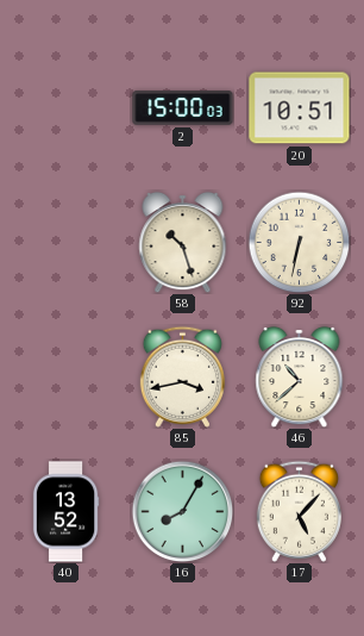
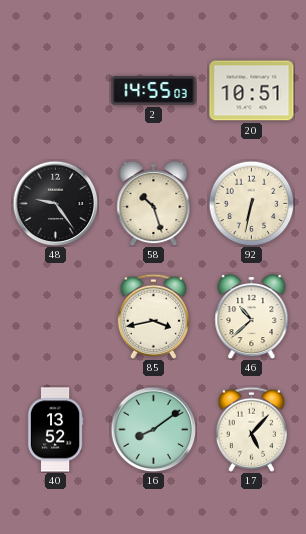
2: 15:00 -> 14:55 (154, 91)
48: none -> 9:24 (55, 203)
16: 8:05 -> 8:09 (153, 429)
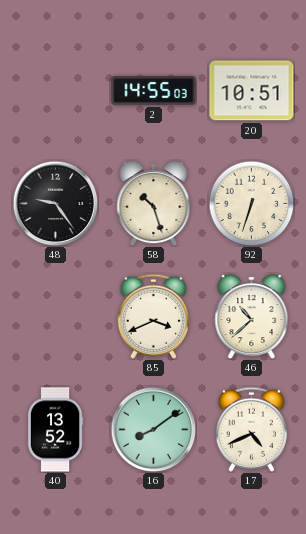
92: 6:32 -> 6:33 (251, 203)
85: 3:43 -> 3:41 (153, 316)
17: 5:07 -> 4:41 (251, 429)
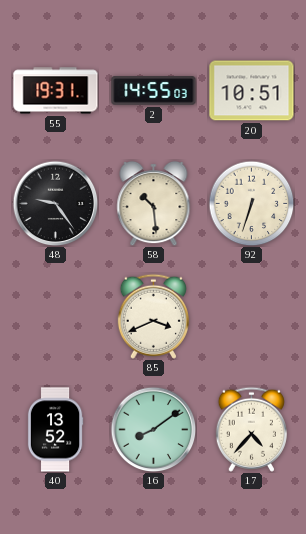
55: none -> 19:31 (56, 91)
58: 10:27 -> 10:29 (154, 203)
46: 10:38 -> none (252, 316)
17: 4:41 -> 4:37 (251, 429)
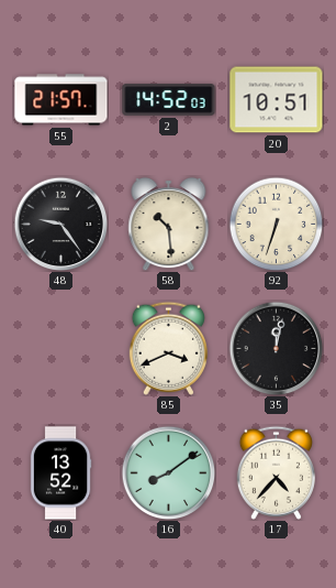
55: 19:31 -> 21:57 (61, 100)
2: 14:55 -> 14:52 (169, 100)
35: none -> 12:02 (276, 348)
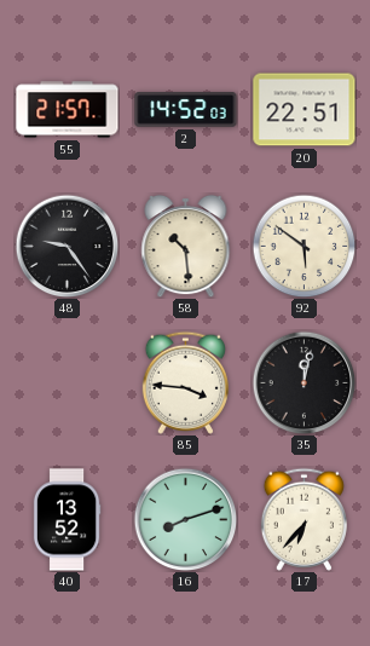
20: 10:51 -> 22:51 (305, 110)
92: 6:33 -> 5:51 (303, 246)
85: 3:41 -> 3:46 (185, 382)
16: 8:09 -> 8:12 (185, 519)
17: 4:37 -> 6:37 (303, 519)
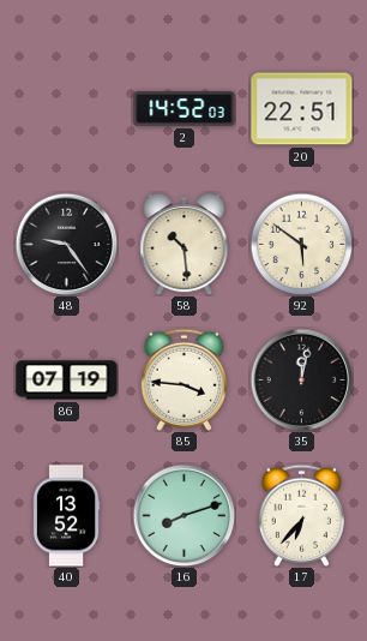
55: 21:57 -> none (68, 110)
86: none -> 07:19 (67, 381)
